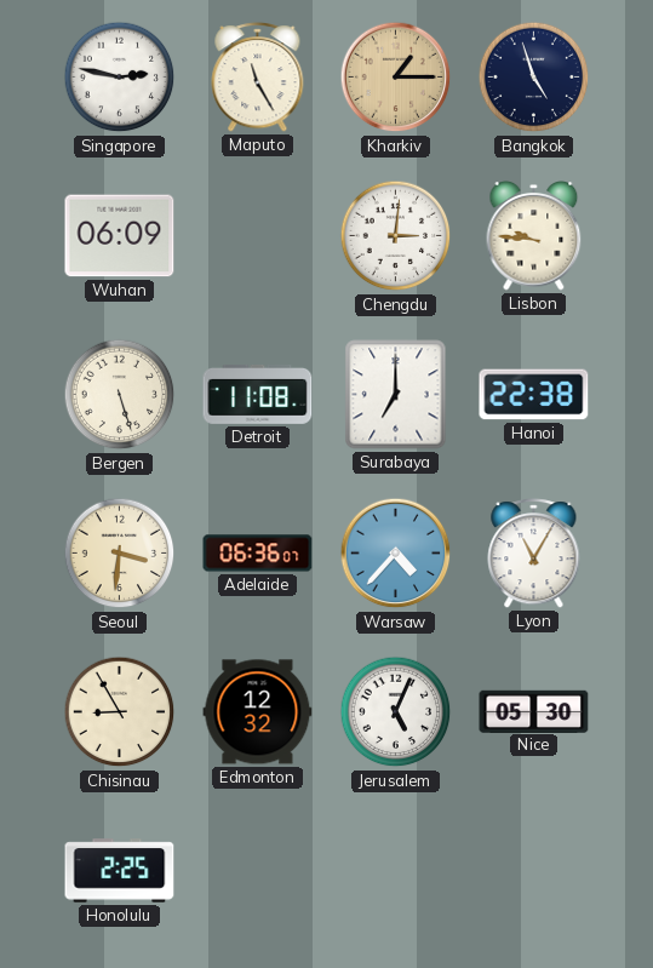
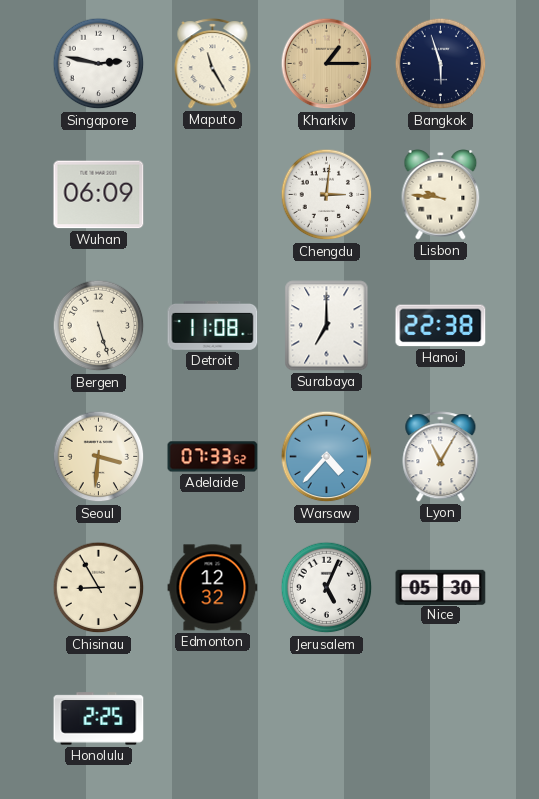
Bangkok: 4:57 -> 5:57 (441, 64)
Adelaide: 06:36 -> 07:33 (213, 457)
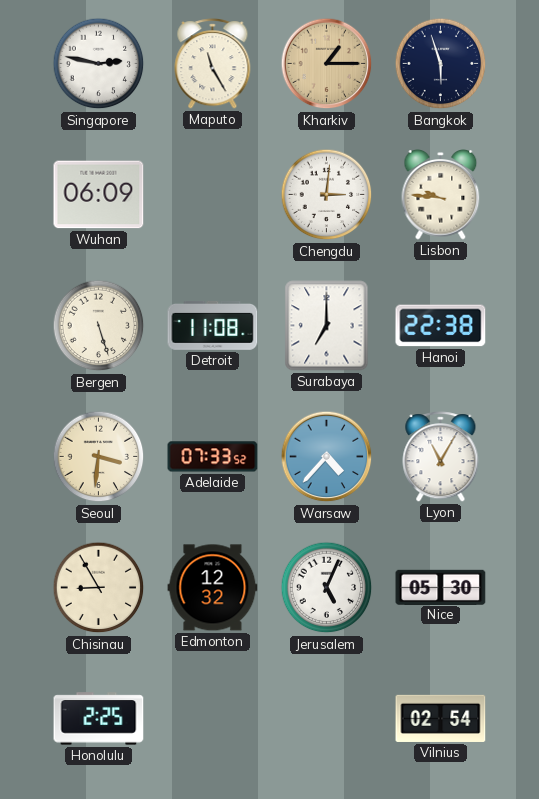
Vilnius: none -> 02:54 (441, 718)
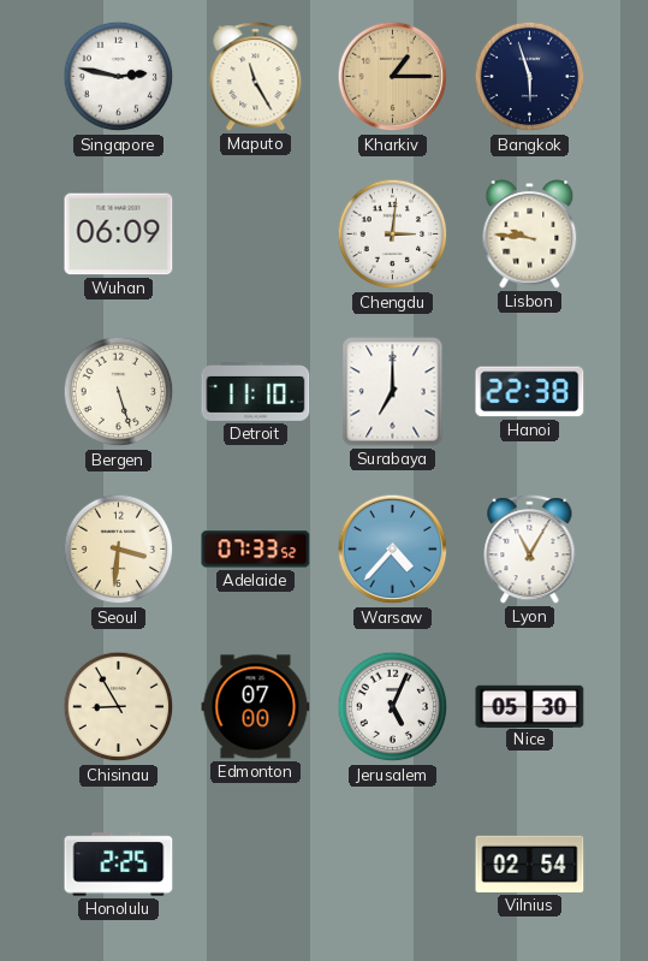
Detroit: 11:08 -> 11:10 (256, 392)
Edmonton: 12:32 -> 07:00 (256, 707)
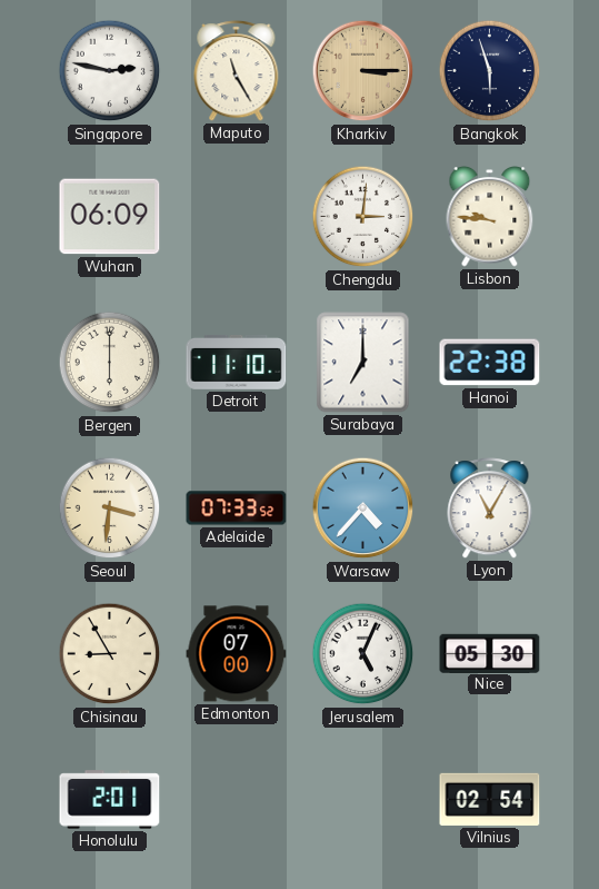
Kharkiv: 1:15 -> 3:15 (363, 71)
Bergen: 5:27 -> 6:00 (110, 363)
Honolulu: 2:25 -> 2:01 (110, 800)
